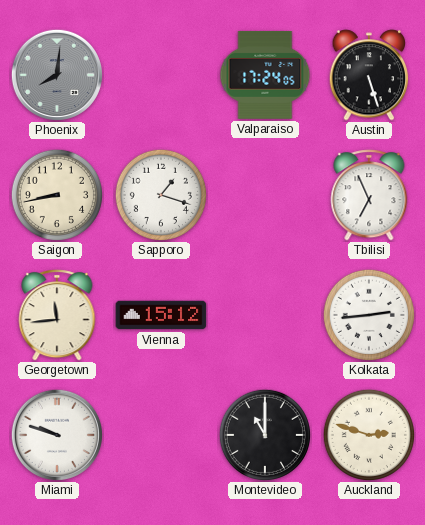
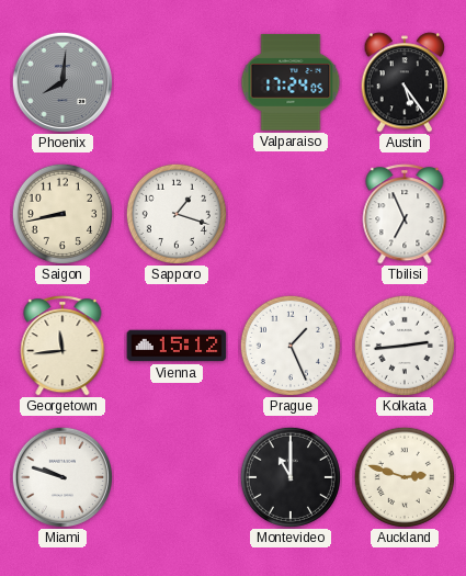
Austin: 5:27 -> 5:24 (405, 82)
Prague: none -> 1:26 (291, 346)
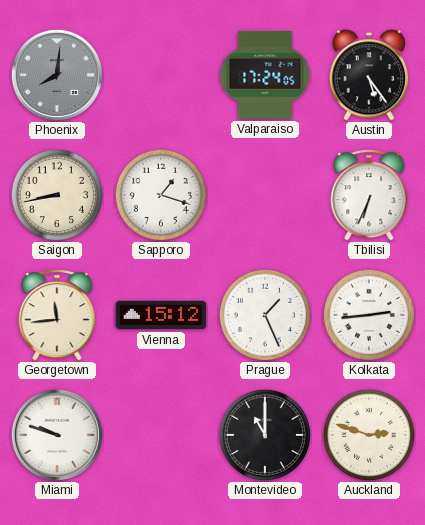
Tbilisi: 6:56 -> 6:34 (369, 195)
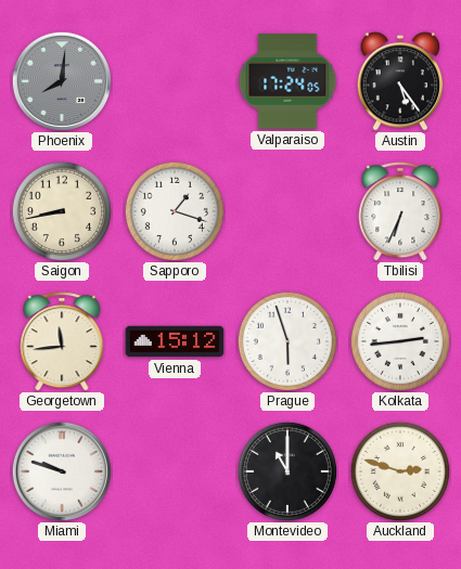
Prague: 1:26 -> 5:57 (287, 341)
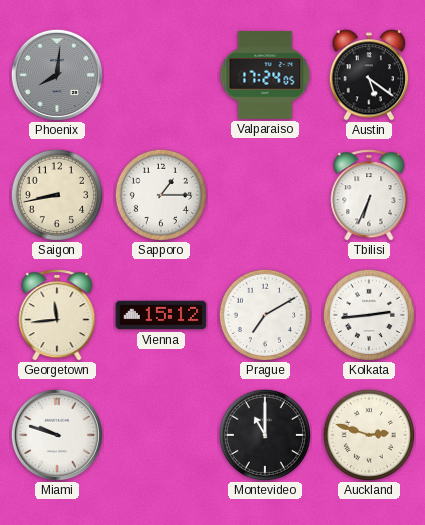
Austin: 5:24 -> 5:21 (369, 75)
Sapporo: 1:18 -> 1:15 (161, 195)
Prague: 5:57 -> 7:10 (265, 315)
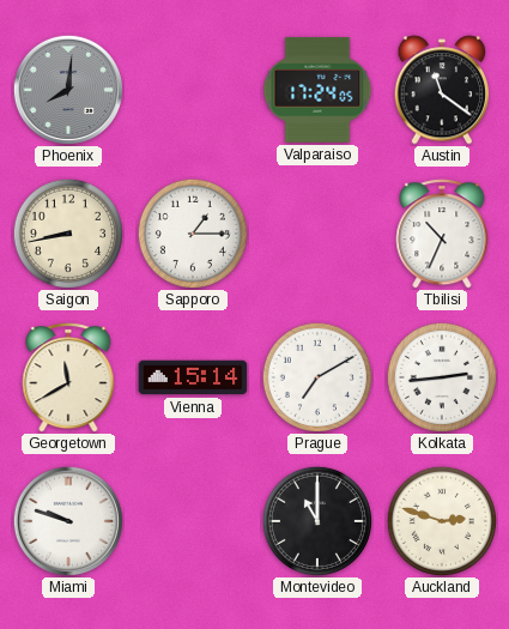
Austin: 5:21 -> 11:21 (442, 90)
Tbilisi: 6:34 -> 10:34 (442, 234)
Georgetown: 11:44 -> 11:40 (68, 377)
Vienna: 15:12 -> 15:14 (193, 377)
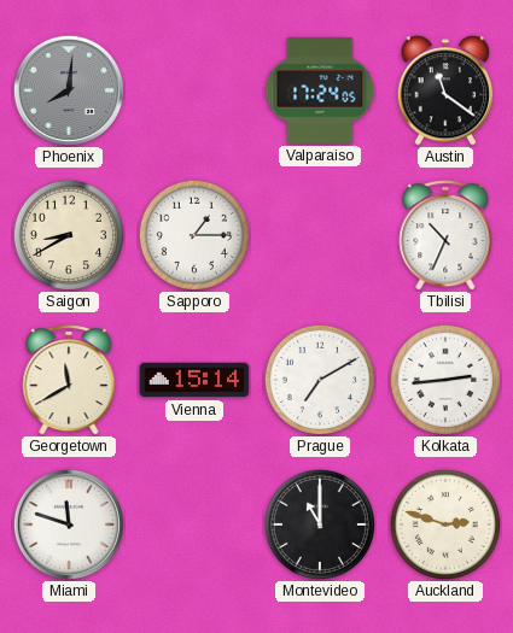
Saigon: 8:43 -> 8:40 (69, 235)
Miami: 9:48 -> 11:48 (69, 524)
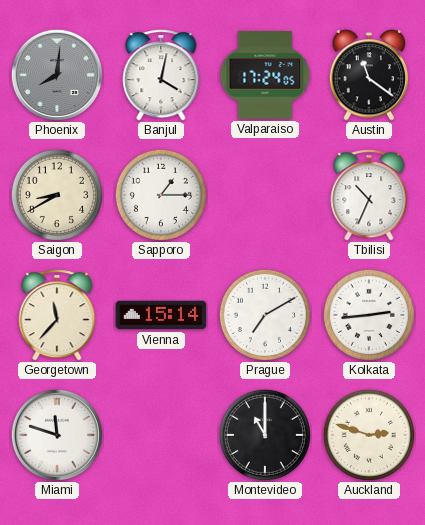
Banjul: none -> 4:02 (161, 75)
Georgetown: 11:40 -> 11:37 (57, 315)
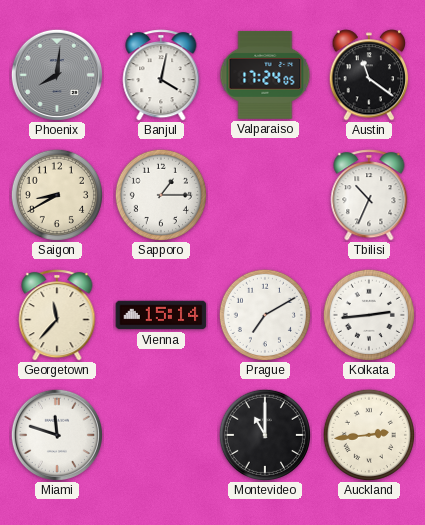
Auckland: 2:48 -> 2:44 (369, 435)
